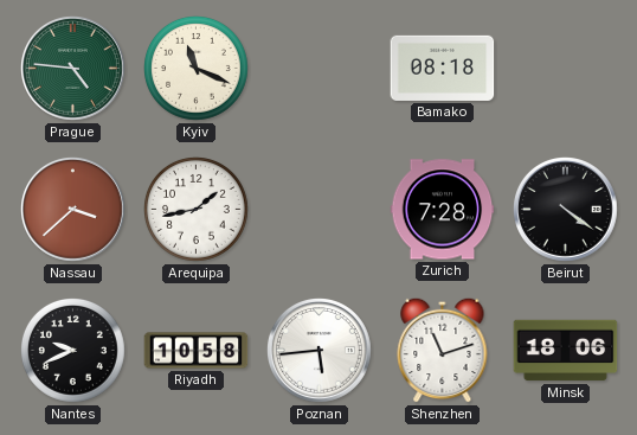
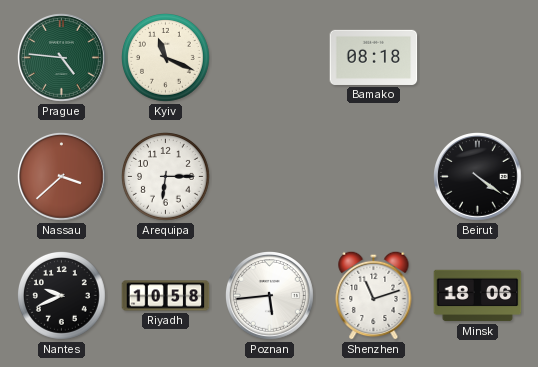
Arequipa: 1:43 -> 6:15 (166, 177)
Zurich: 7:28 -> none (443, 210)
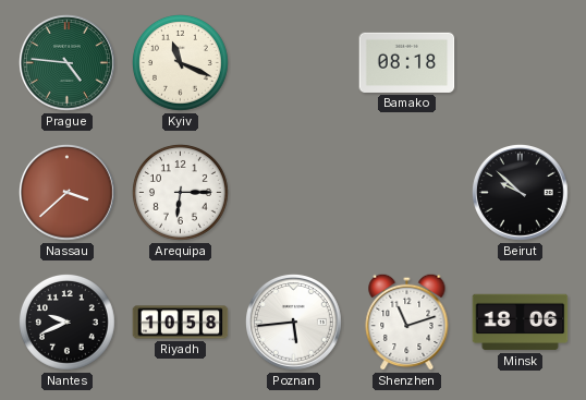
Beirut: 4:21 -> 9:52 (521, 193)
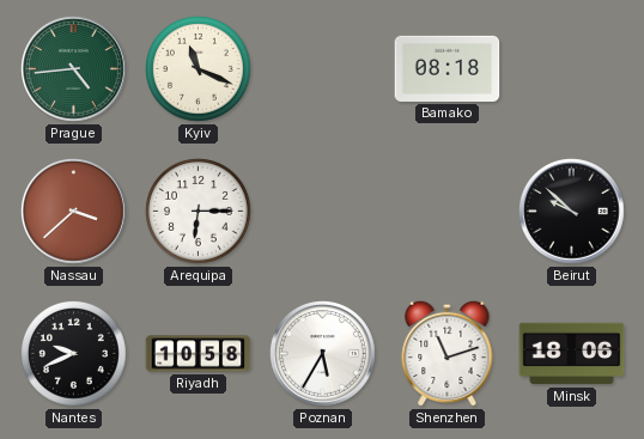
Prague: 4:46 -> 4:44 (74, 69)
Poznan: 5:44 -> 5:35 (323, 354)
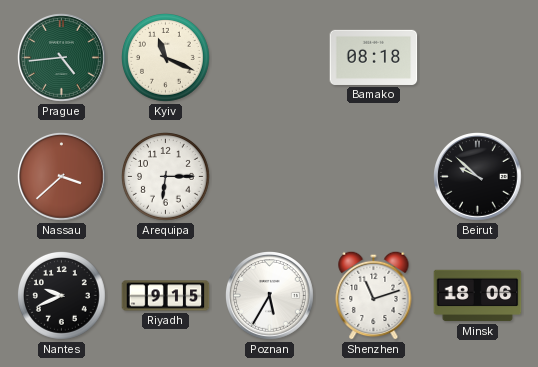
Riyadh: 10:58 -> 9:15 (166, 296)
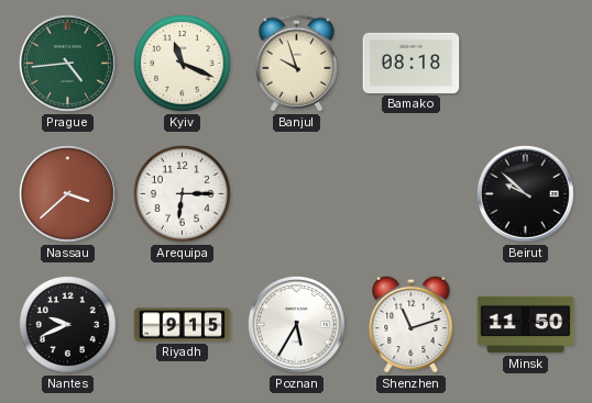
Banjul: none -> 9:57 (296, 64)
Minsk: 18:06 -> 11:50 (526, 325)
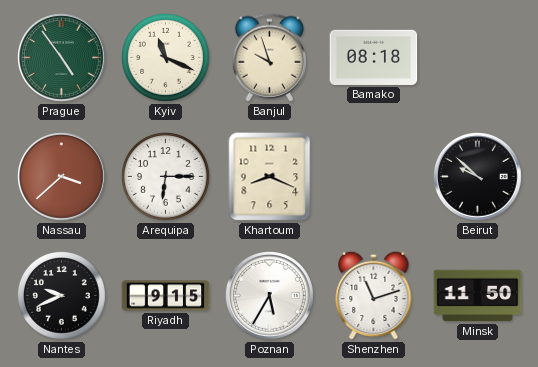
Prague: 4:44 -> 4:54 (62, 58)
Khartoum: none -> 8:19 (270, 177)
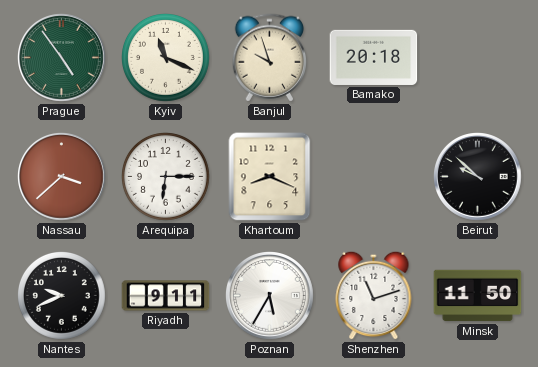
Bamako: 08:18 -> 20:18 (374, 57)
Riyadh: 9:15 -> 9:11 (166, 296)
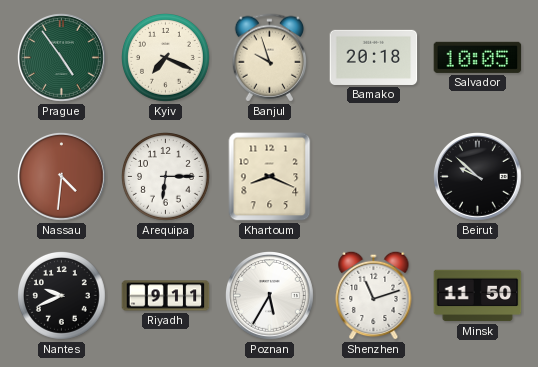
Kyiv: 11:19 -> 7:19 (166, 58)
Salvador: none -> 10:05 (478, 57)
Nassau: 3:38 -> 4:31 (62, 177)
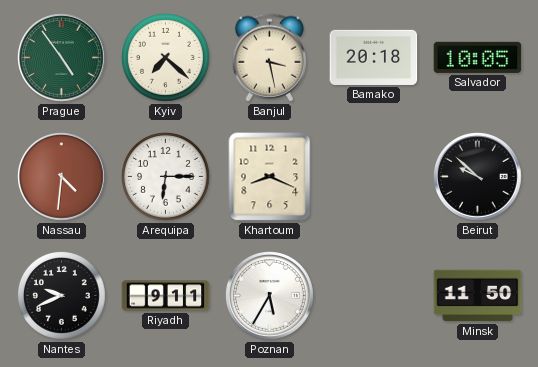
Kyiv: 7:19 -> 7:22 (166, 58)
Banjul: 9:57 -> 3:28 (269, 58)
Shenzhen: 11:12 -> none (374, 295)
